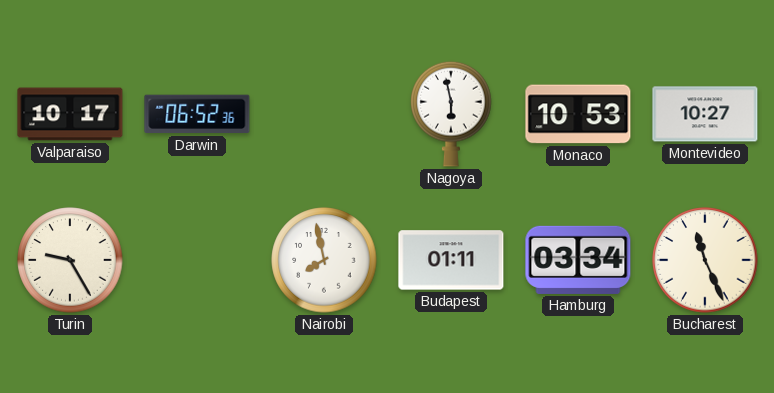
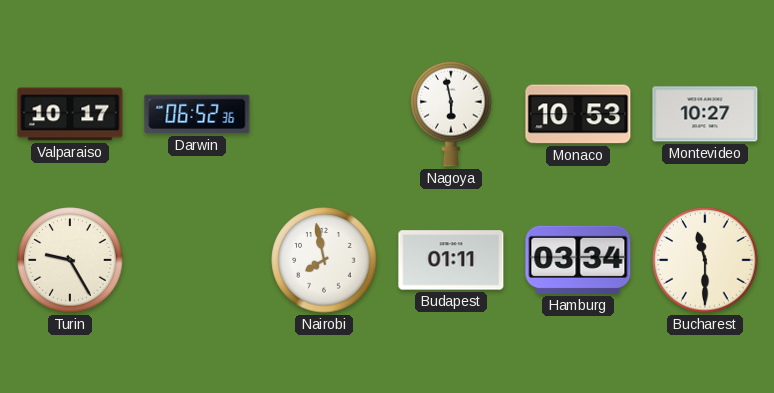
Bucharest: 11:26 -> 11:30 (705, 260)
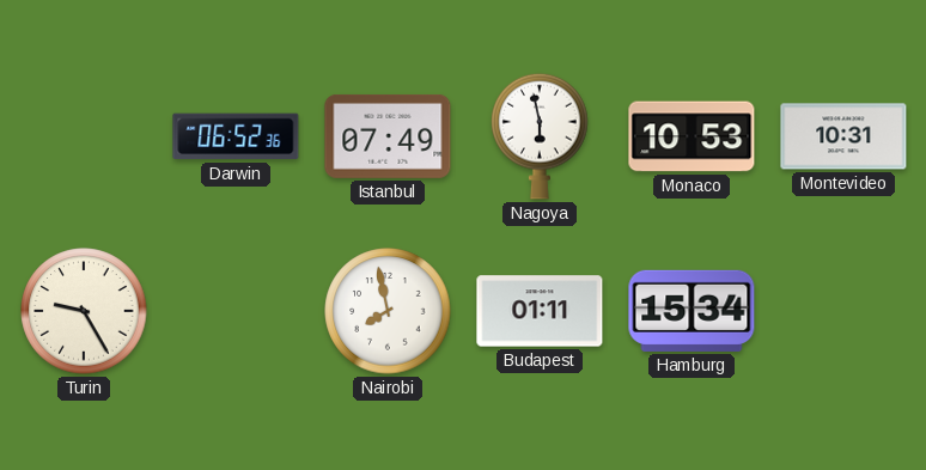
Valparaiso: 10:17 -> none (70, 114)
Istanbul: none -> 07:49 (388, 136)
Montevideo: 10:27 -> 10:31 (843, 136)
Hamburg: 03:34 -> 15:34 (692, 311)
Bucharest: 11:30 -> none (705, 260)
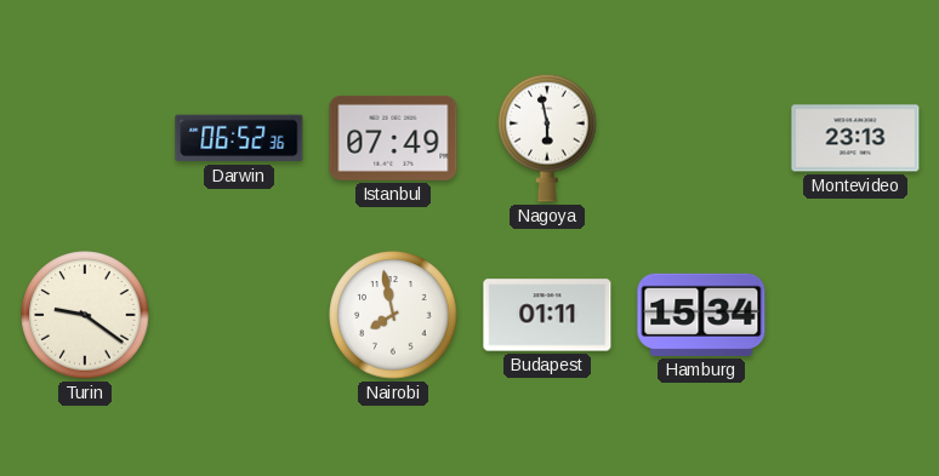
Monaco: 10:53 -> none (692, 136)
Montevideo: 10:31 -> 23:13 (855, 138)
Turin: 9:25 -> 9:21 (85, 315)
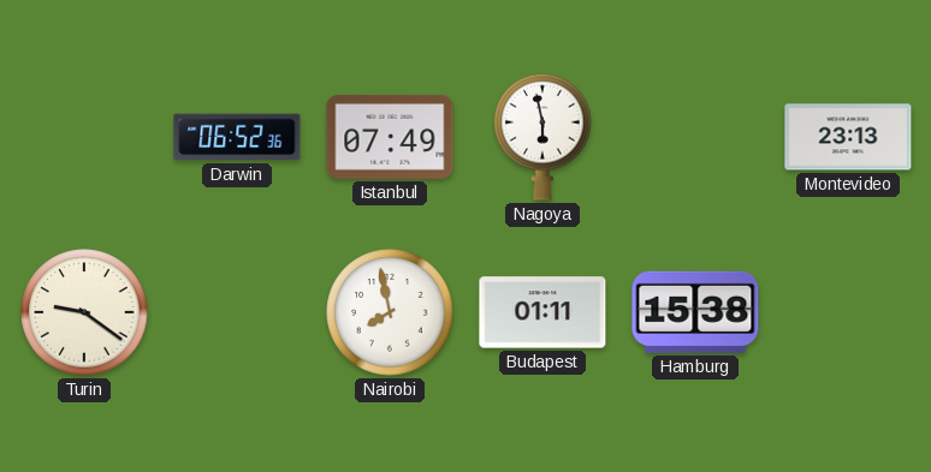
Hamburg: 15:34 -> 15:38 (695, 312)
